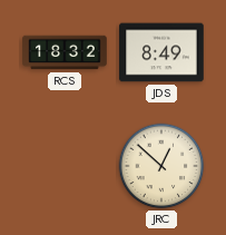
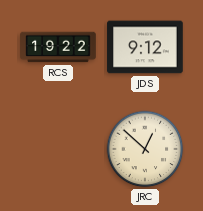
RCS: 18:32 -> 19:22 (58, 47)
JDS: 8:49 -> 9:12 (145, 47)
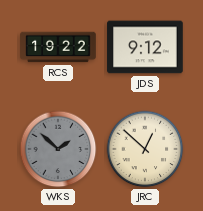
WKS: none -> 1:52 (58, 149)
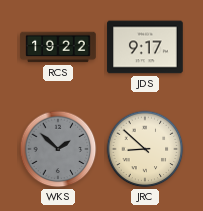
JDS: 9:12 -> 9:17 (145, 47)
JRC: 12:52 -> 8:52 (145, 149)
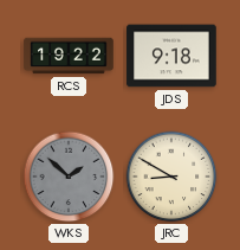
JDS: 9:17 -> 9:18 (171, 56)
JRC: 8:52 -> 8:50 (171, 177)
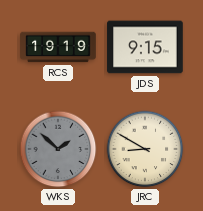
RCS: 19:22 -> 19:19 (58, 47)
JDS: 9:18 -> 9:15 (145, 47)
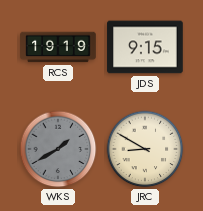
WKS: 1:52 -> 1:40 (58, 149)
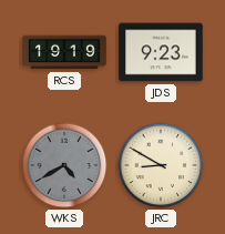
JDS: 9:15 -> 9:23 (161, 52)
WKS: 1:40 -> 4:40 (64, 165)
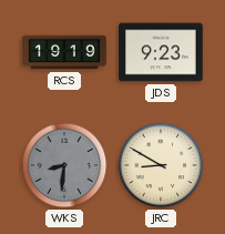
WKS: 4:40 -> 8:31 (64, 165)
